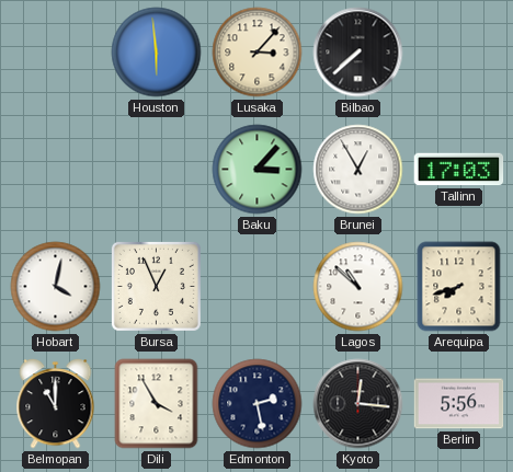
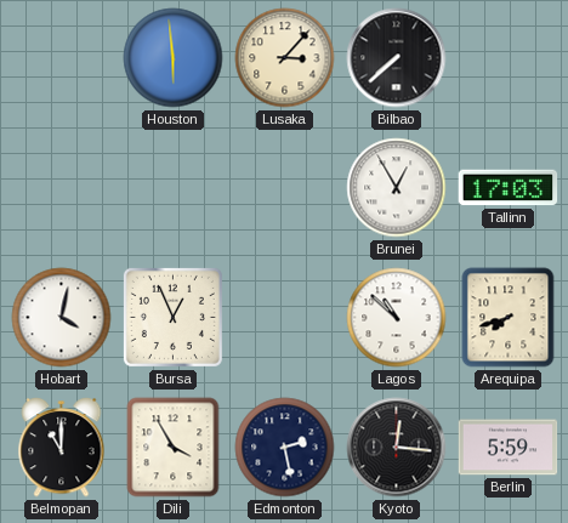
Baku: 3:07 -> none (258, 170)
Berlin: 5:56 -> 5:59 (509, 448)
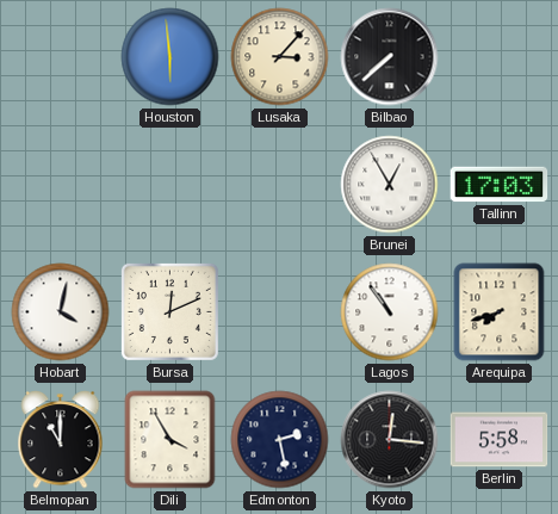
Bursa: 12:56 -> 12:11 (169, 311)
Lagos: 10:52 -> 10:54 (390, 312)
Berlin: 5:59 -> 5:58 (500, 440)
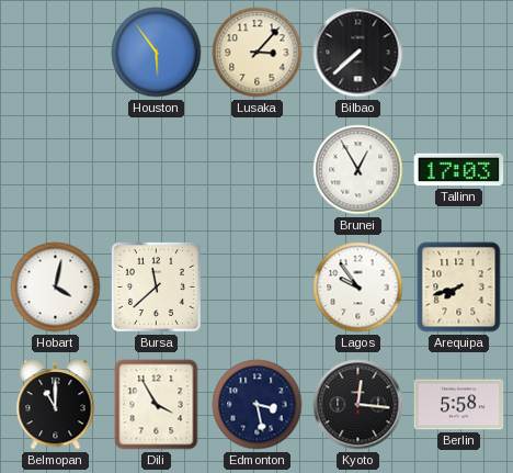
Houston: 5:59 -> 5:54 (157, 53)
Bursa: 12:11 -> 11:38 (156, 286)
Lagos: 10:54 -> 9:54 (358, 288)
Edmonton: 2:28 -> 3:28 (258, 405)
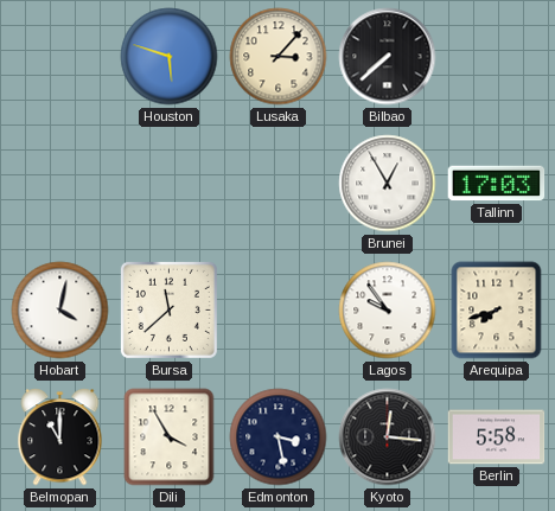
Houston: 5:54 -> 5:48 (170, 57)
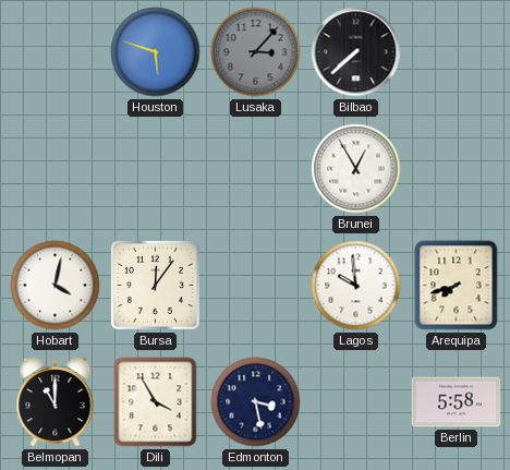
Lusaka dial: cream -> grey (256, 52)
Tallinn: 17:03 -> none (497, 184)
Bursa: 11:38 -> 12:06 (155, 285)
Lagos: 9:54 -> 9:59 (356, 286)
Kyoto: 12:16 -> none (388, 437)
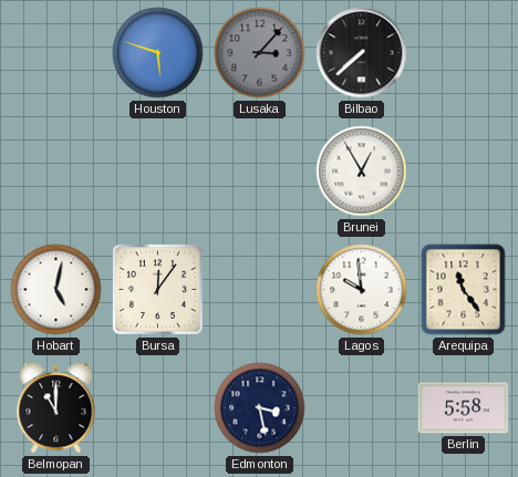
Hobart: 4:02 -> 5:02 (56, 290)
Arequipa: 7:42 -> 11:24 (464, 290)
Dili: 3:55 -> none (156, 402)
